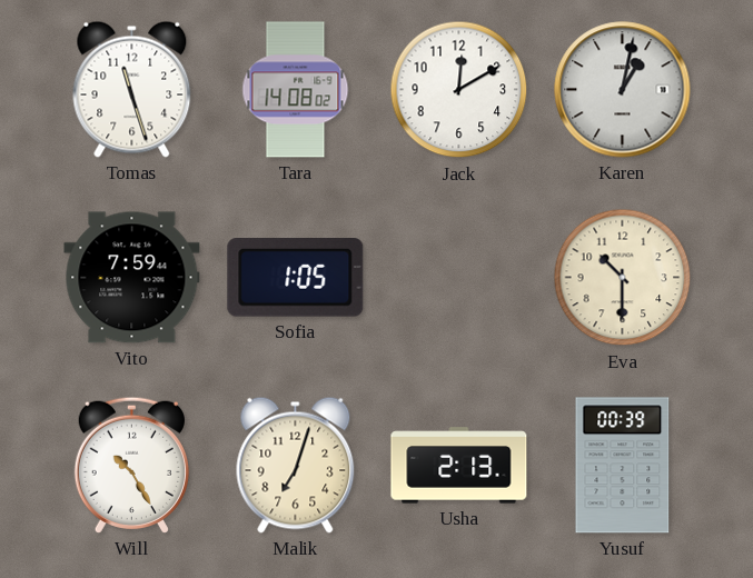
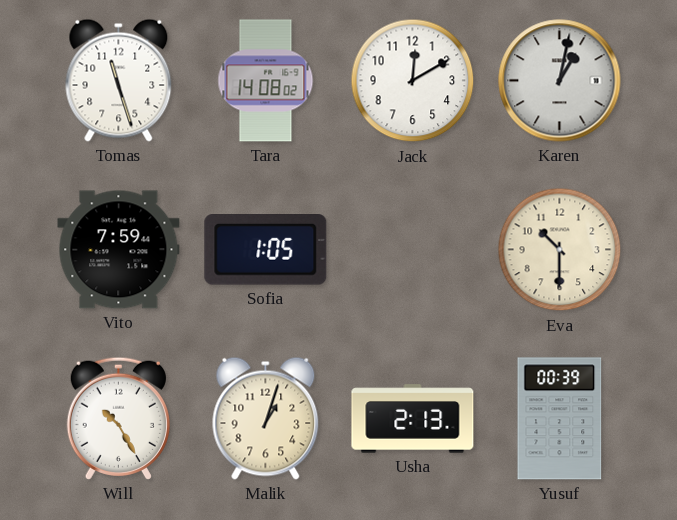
Malik: 7:03 -> 1:03 (266, 418)
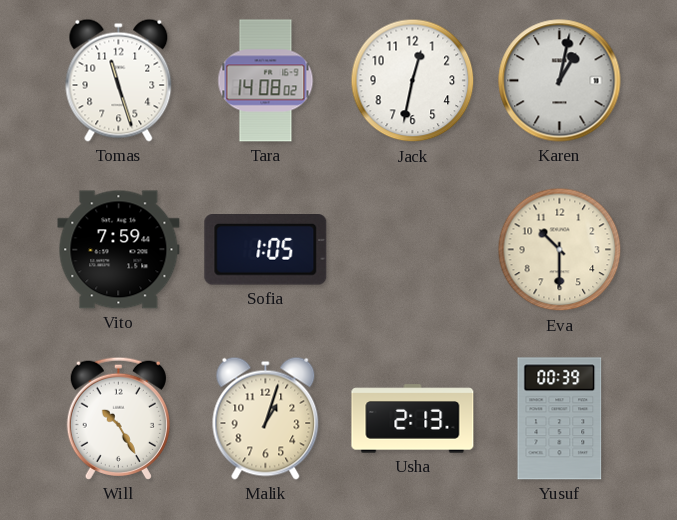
Jack: 12:10 -> 12:32 (413, 81)
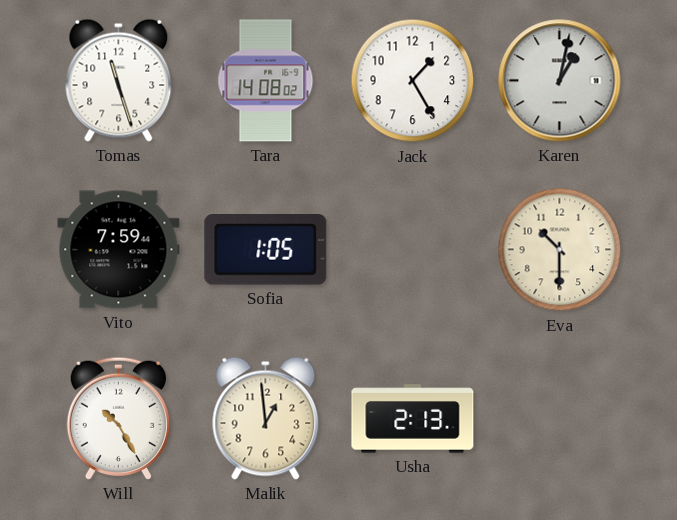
Jack: 12:32 -> 1:25 (413, 81)
Malik: 1:03 -> 12:59 (266, 418)
Yusuf: 00:39 -> none (560, 419)
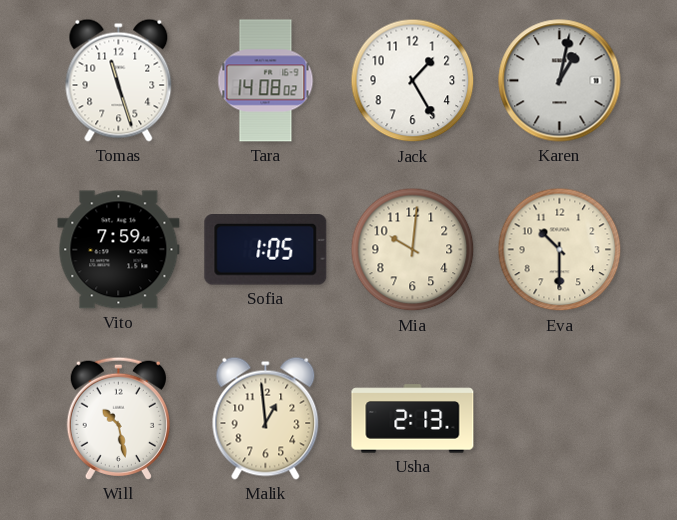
Mia: none -> 10:01 (413, 250)
Will: 10:25 -> 10:28 (118, 418)
